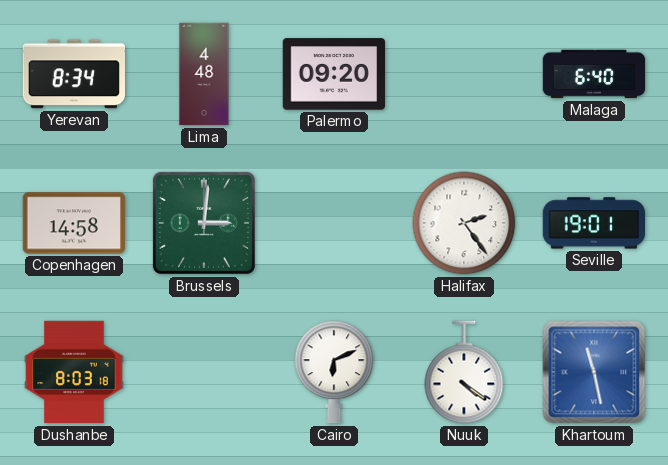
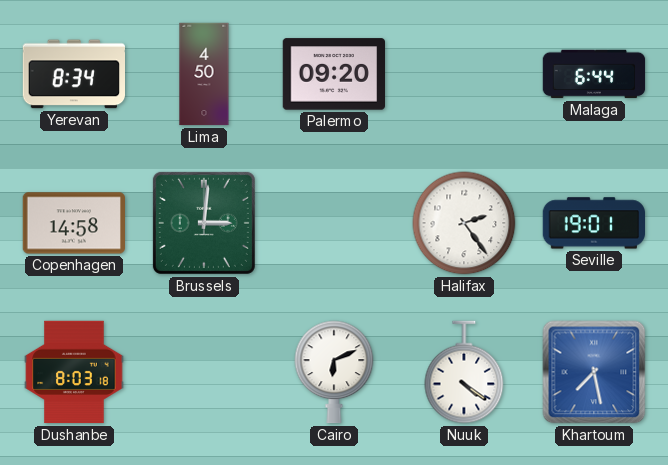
Lima: 4:48 -> 4:50 (204, 74)
Malaga: 6:40 -> 6:44 (594, 74)
Khartoum: 11:28 -> 7:28 (594, 372)
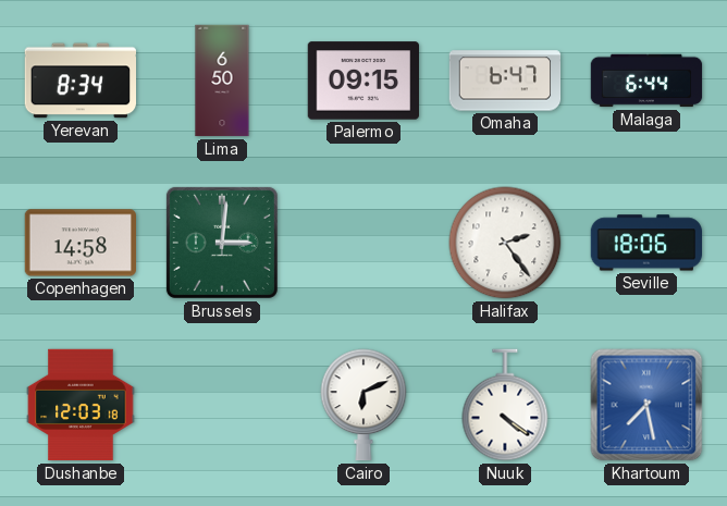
Lima: 4:50 -> 6:50 (222, 81)
Palermo: 09:20 -> 09:15 (362, 81)
Omaha: none -> 6:47 (505, 81)
Seville: 19:01 -> 18:06 (646, 243)
Dushanbe: 8:03 -> 12:03 (81, 405)
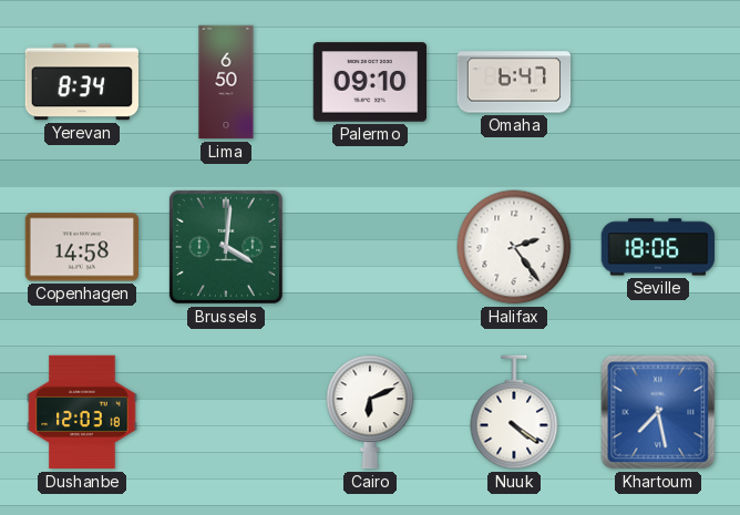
Palermo: 09:15 -> 09:10 (369, 82)
Malaga: 6:44 -> none (646, 81)
Brussels: 3:01 -> 4:01 (226, 247)
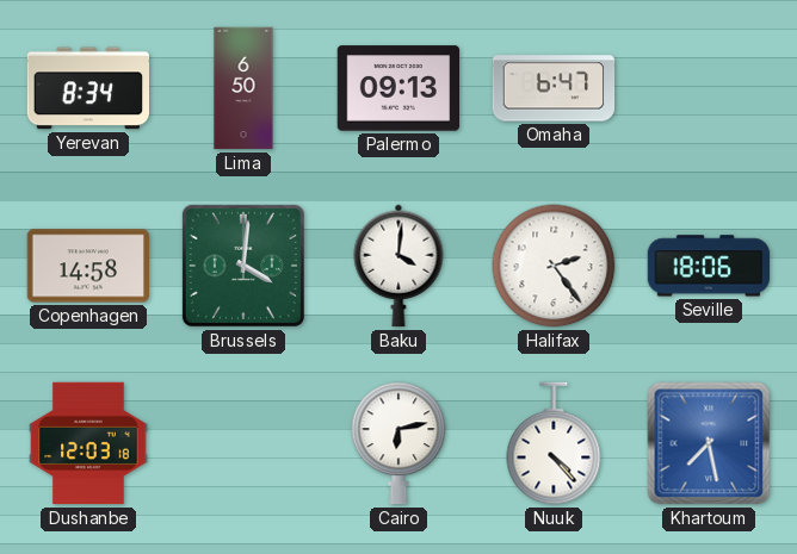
Palermo: 09:10 -> 09:13 (397, 88)
Baku: none -> 4:01 (398, 266)
Cairo: 6:11 -> 6:13 (398, 443)
Nuuk: 4:21 -> 4:23 (554, 443)
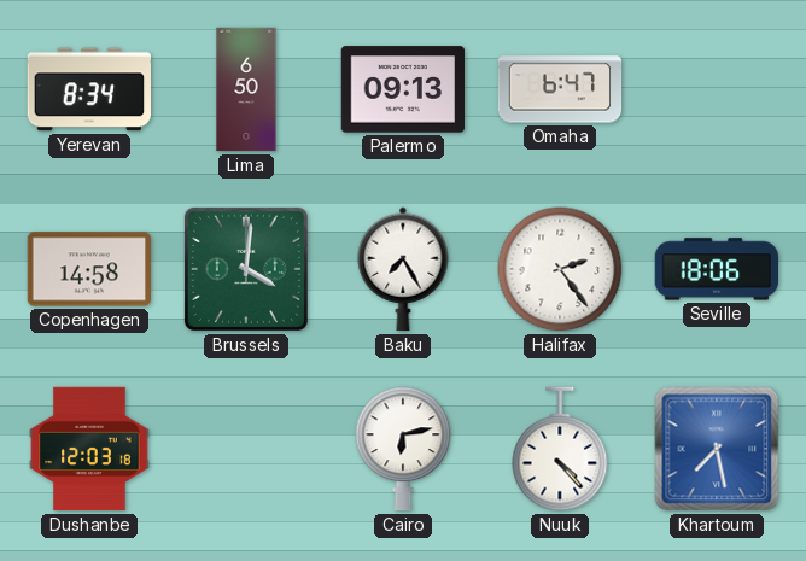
Baku: 4:01 -> 7:25 (403, 269)
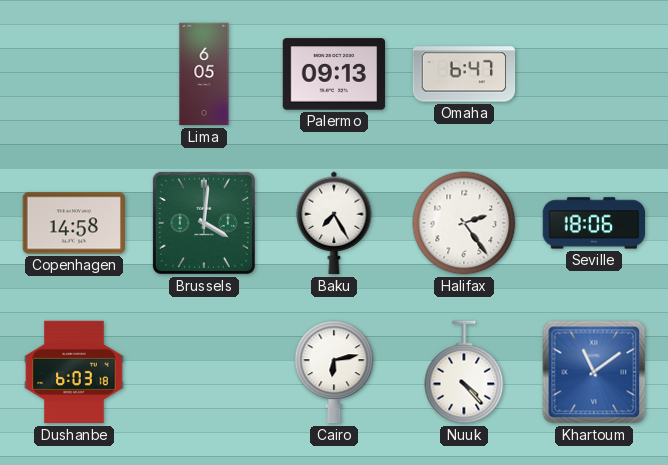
Yerevan: 8:34 -> none (89, 89)
Lima: 6:50 -> 6:05 (204, 74)
Dushanbe: 12:03 -> 6:03 (74, 372)
Khartoum: 7:28 -> 11:09 (594, 372)
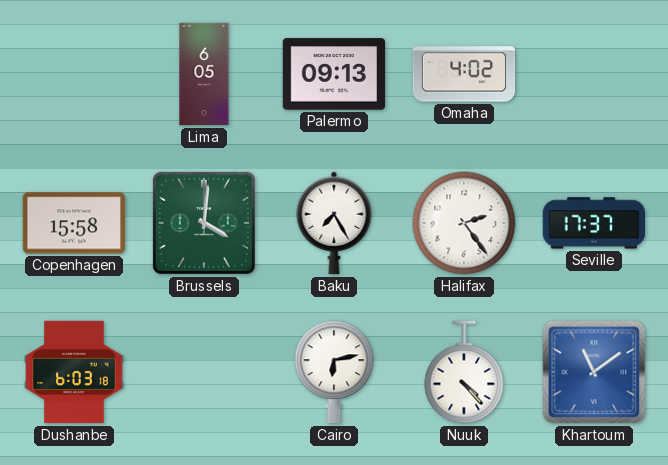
Omaha: 6:47 -> 4:02 (464, 74)
Copenhagen: 14:58 -> 15:58 (74, 223)
Seville: 18:06 -> 17:37 (594, 223)
